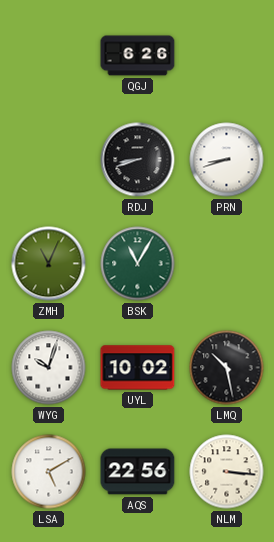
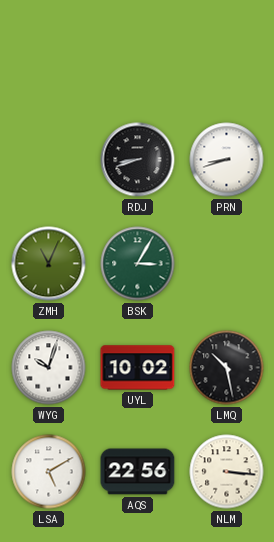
QGJ: 6:26 -> none (138, 56)
BSK: 11:05 -> 3:05 (138, 264)
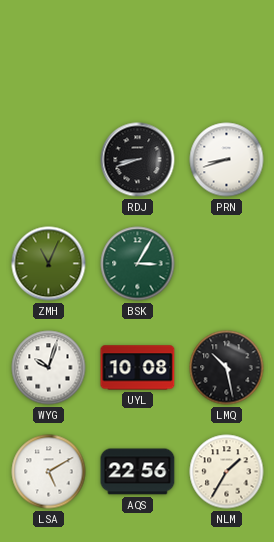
UYL: 10:02 -> 10:08 (138, 368)
NLM: 3:16 -> 1:35 (227, 472)
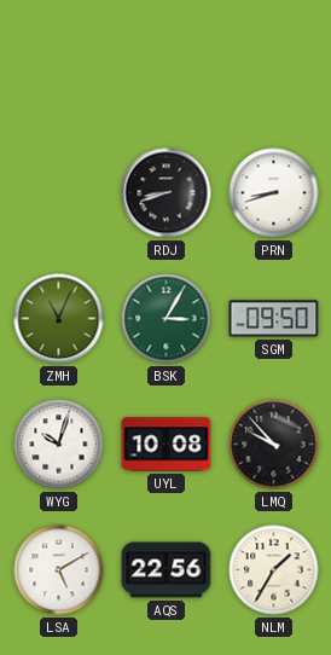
SGM: none -> 09:50 (274, 319)
LMQ: 10:28 -> 9:53 (274, 445)
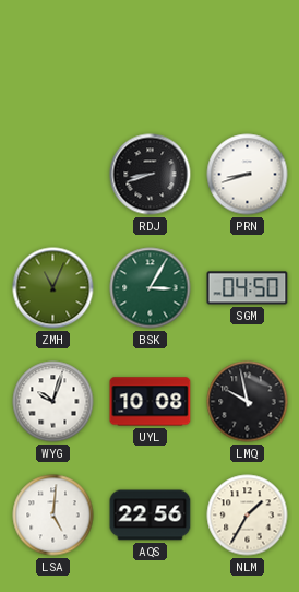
SGM: 09:50 -> 04:50 (248, 288)
LMQ: 9:53 -> 9:58 (248, 402)
LSA: 5:10 -> 5:01 (53, 516)
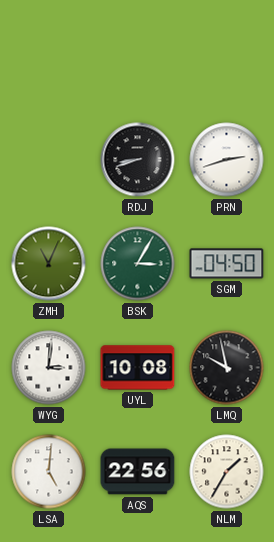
PRN: 8:42 -> 2:42 (227, 160)
WYG: 10:03 -> 3:01 (49, 368)
